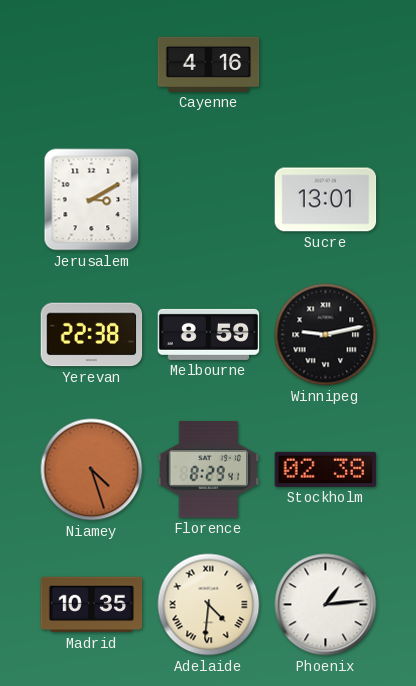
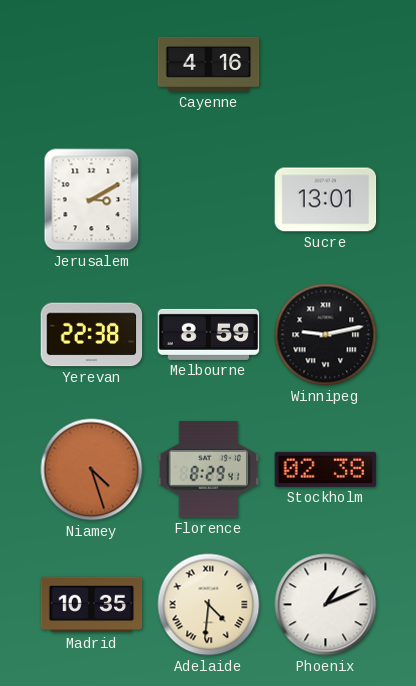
Phoenix: 1:14 -> 1:11 (326, 605)
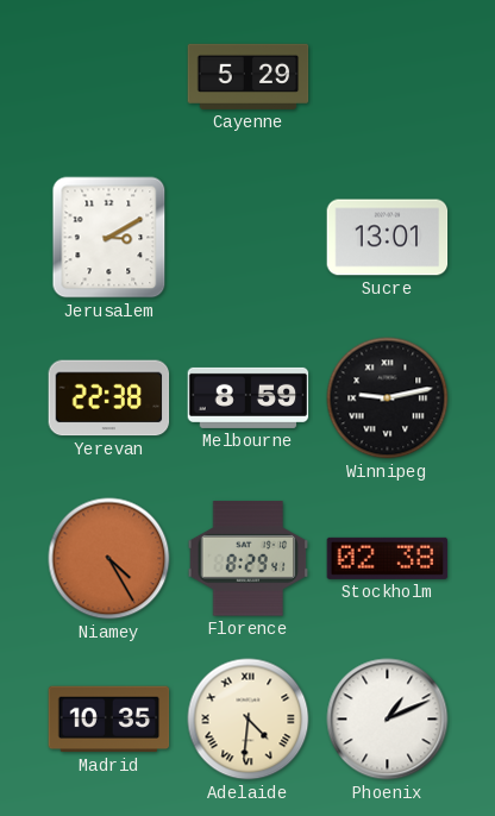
Cayenne: 4:16 -> 5:29 (249, 76)
Niamey: 4:27 -> 4:25 (109, 559)
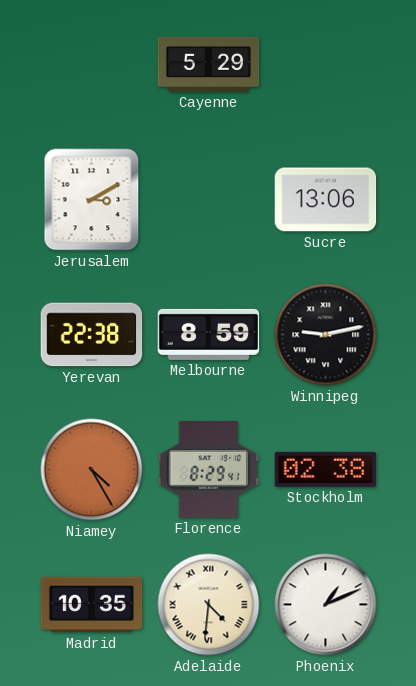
Sucre: 13:01 -> 13:06 (326, 200)
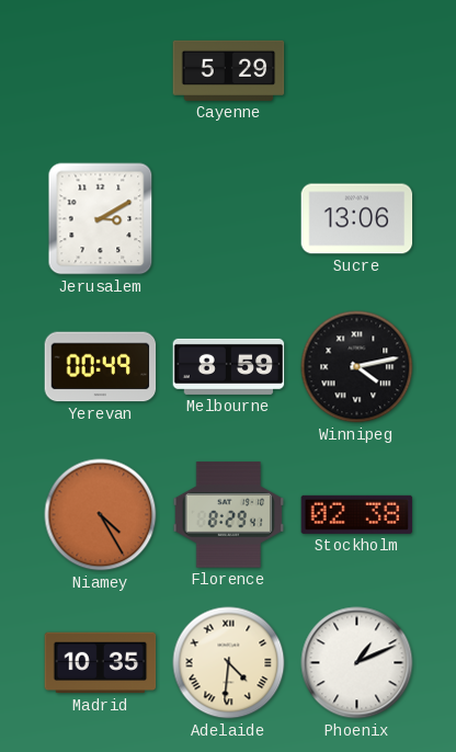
Yerevan: 22:38 -> 00:49 (101, 367)
Winnipeg: 9:13 -> 4:13 (357, 367)
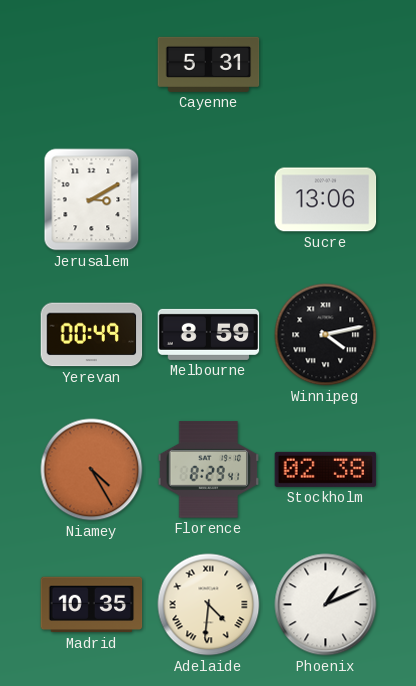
Cayenne: 5:29 -> 5:31 (209, 64)
